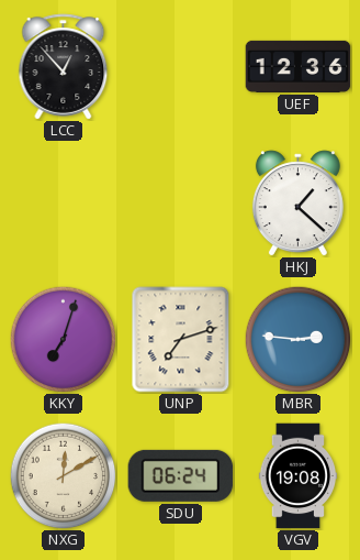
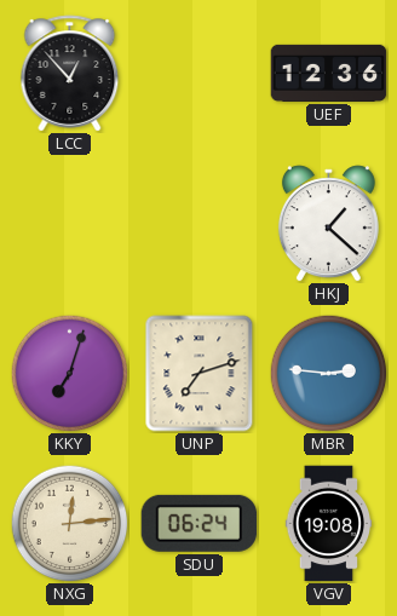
NXG: 12:10 -> 12:14 (69, 523)
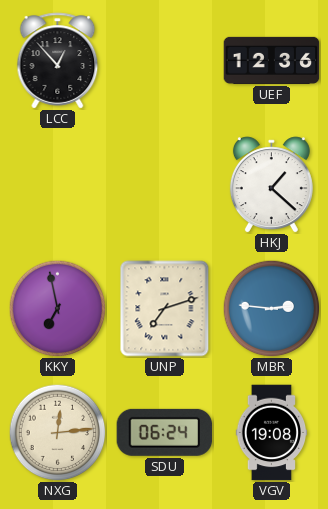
KKY: 7:03 -> 6:58 (57, 308)
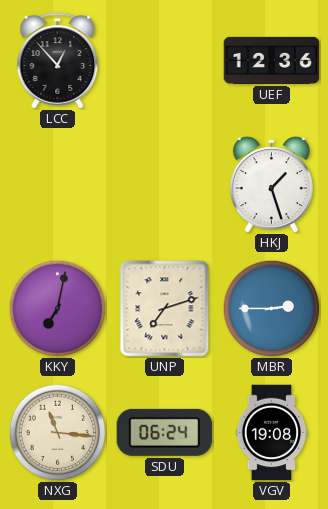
HKJ: 1:22 -> 1:27 (271, 185)
KKY: 6:58 -> 7:02 (57, 308)
MBR: 2:46 -> 2:45 (271, 308)
NXG: 12:14 -> 11:16 (57, 432)
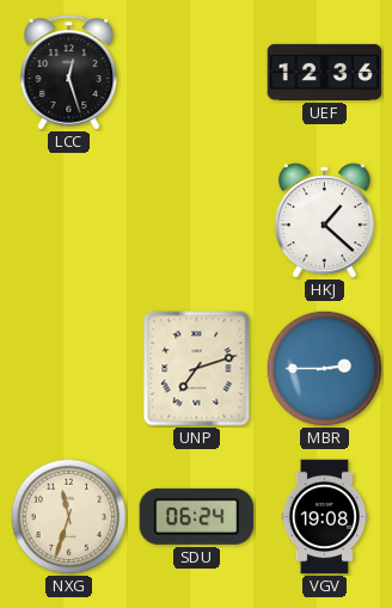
LCC: 12:53 -> 12:27 (69, 73)
HKJ: 1:27 -> 1:22 (324, 221)
KKY: 7:02 -> none (57, 308)
NXG: 11:16 -> 11:33 (68, 516)
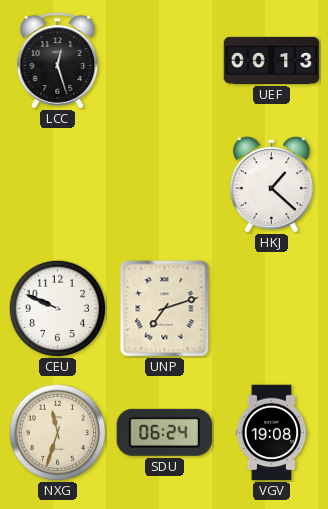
UEF: 12:36 -> 00:13 (272, 60)
CEU: none -> 9:49 (57, 308)
MBR: 2:45 -> none (324, 368)
